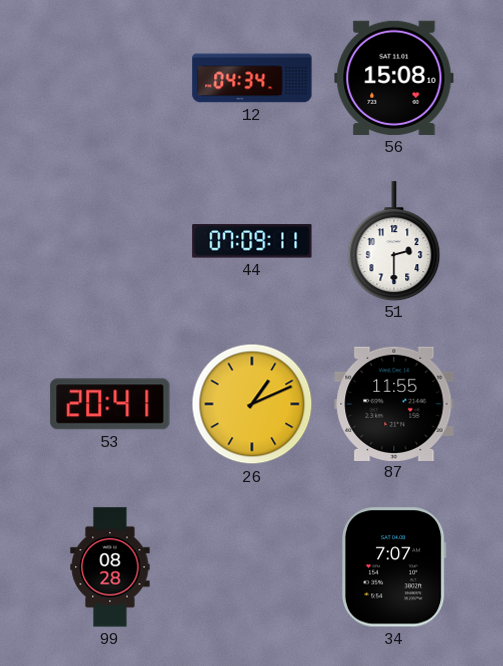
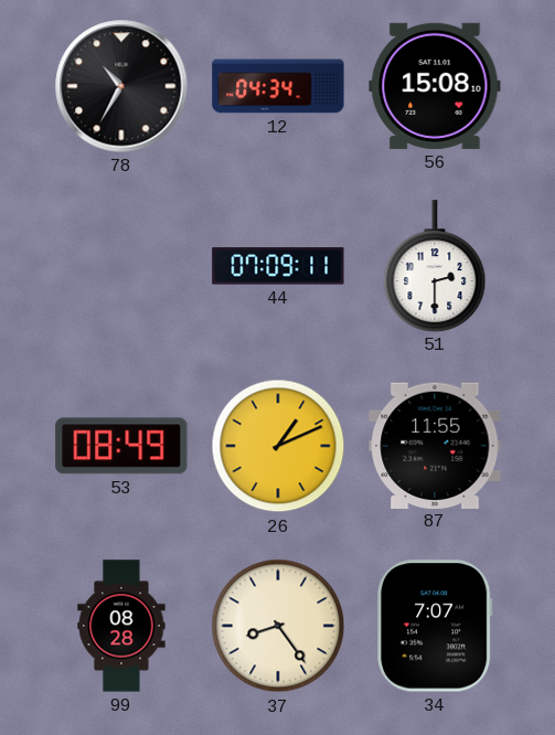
78: none -> 10:35 (121, 86)
53: 20:41 -> 08:49 (121, 446)
37: none -> 8:24 (278, 626)
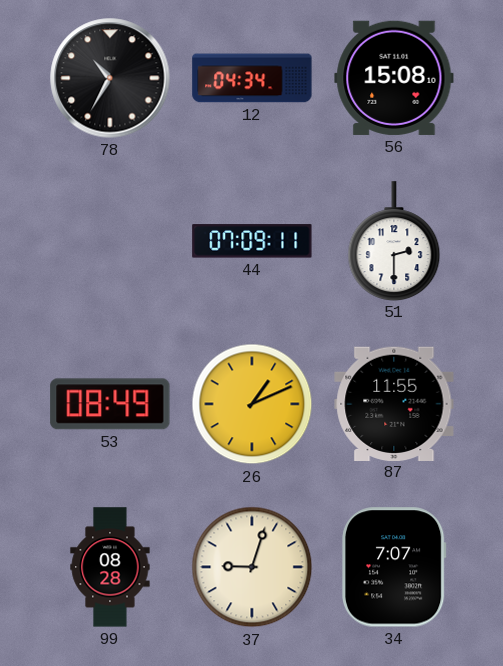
37: 8:24 -> 9:03 (252, 567)
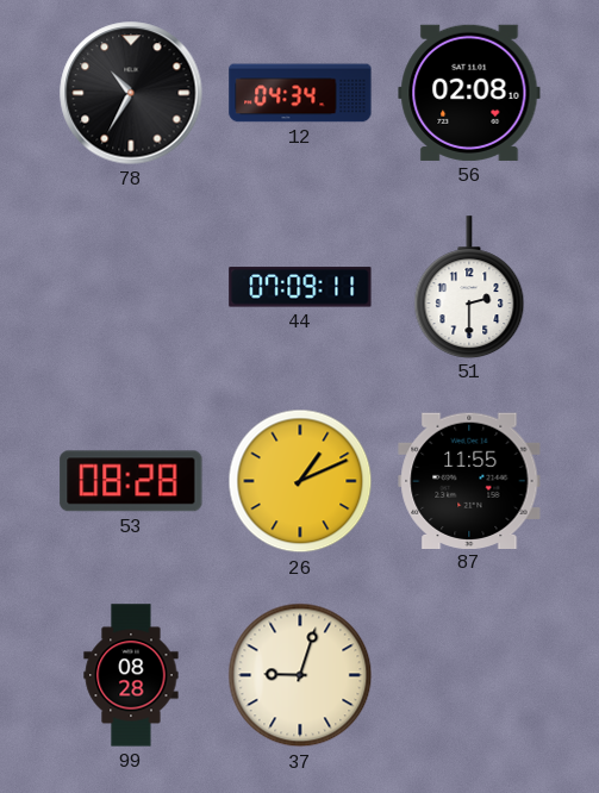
56: 15:08 -> 02:08 (469, 93)
53: 08:49 -> 08:28 (131, 481)
34: 7:07 -> none (395, 567)
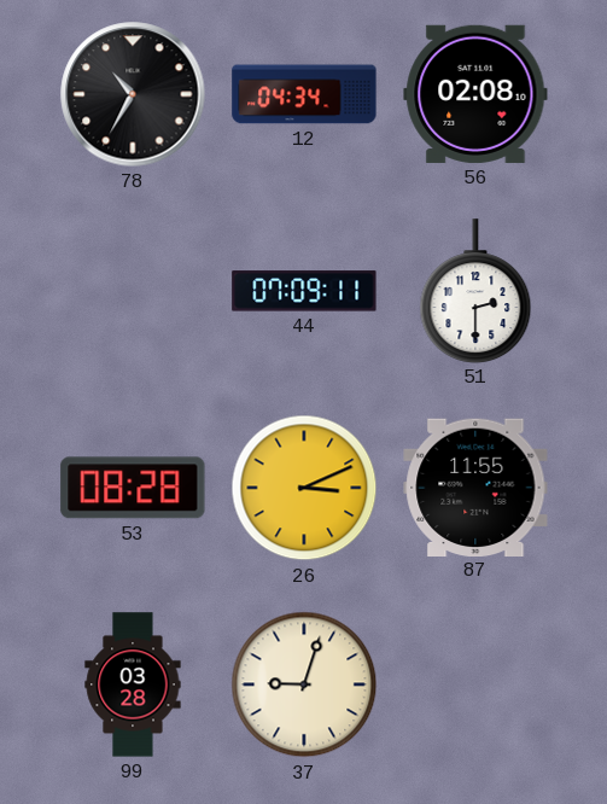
26: 1:11 -> 3:11 (304, 488)
99: 08:28 -> 03:28 (133, 684)
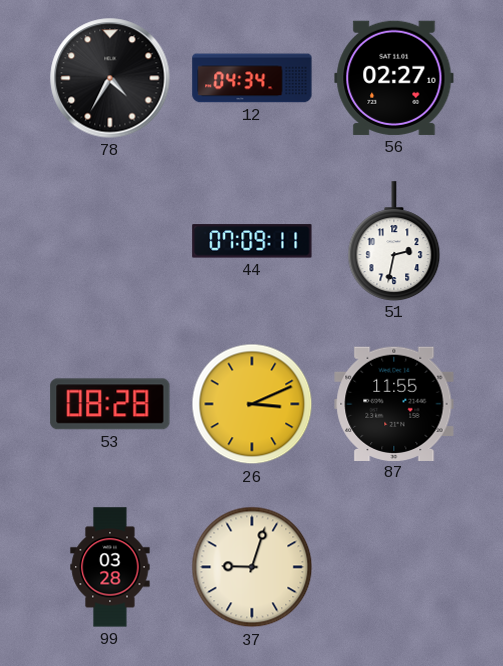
78: 10:35 -> 4:35 (110, 78)
56: 02:08 -> 02:27 (394, 78)
51: 2:30 -> 2:32 (394, 241)
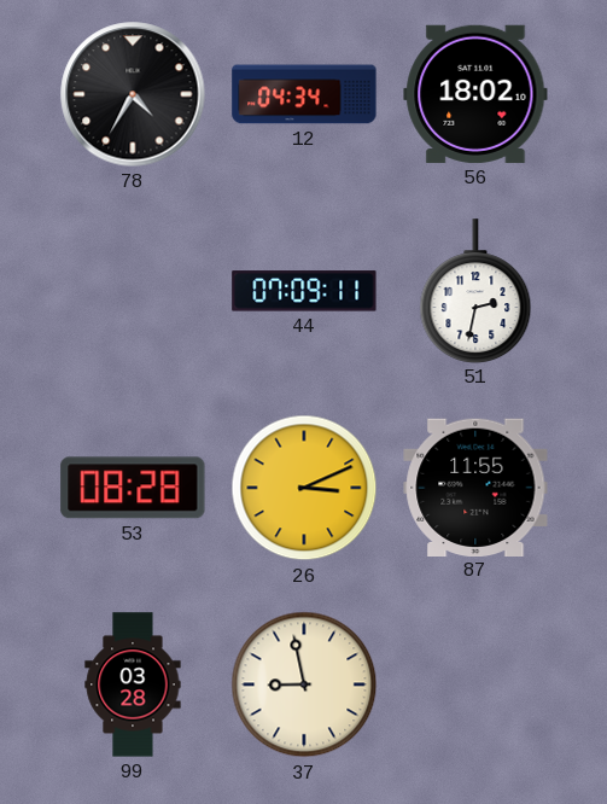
56: 02:27 -> 18:02 (475, 94)
37: 9:03 -> 8:58 (304, 684)
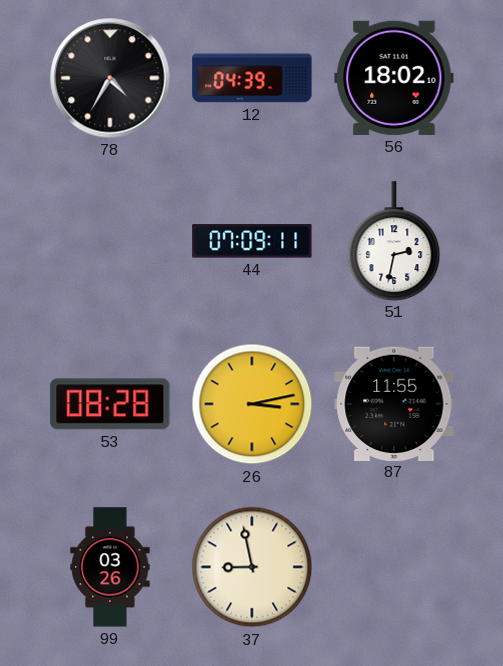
12: 04:34 -> 04:39 (252, 78)
26: 3:11 -> 3:13 (252, 404)
99: 03:28 -> 03:26 (110, 567)
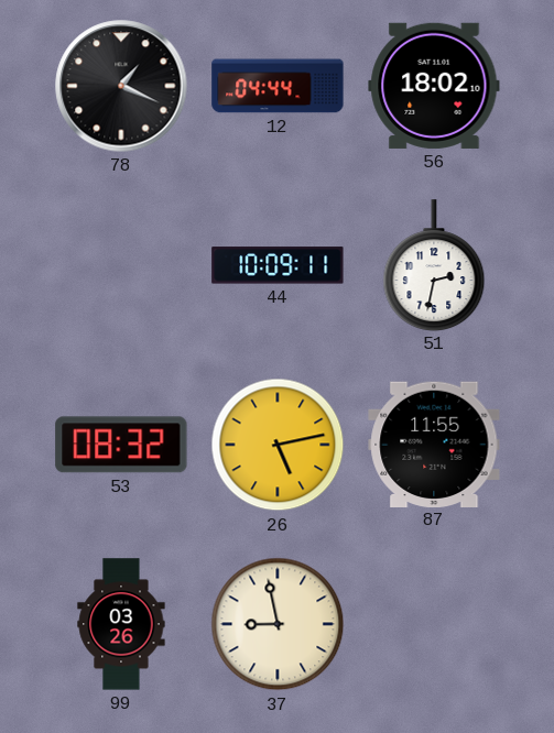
78: 4:35 -> 1:19 (121, 86)
12: 04:39 -> 04:44 (278, 86)
44: 07:09 -> 10:09 (278, 265)
53: 08:28 -> 08:32 (121, 445)
26: 3:13 -> 5:13 (278, 445)
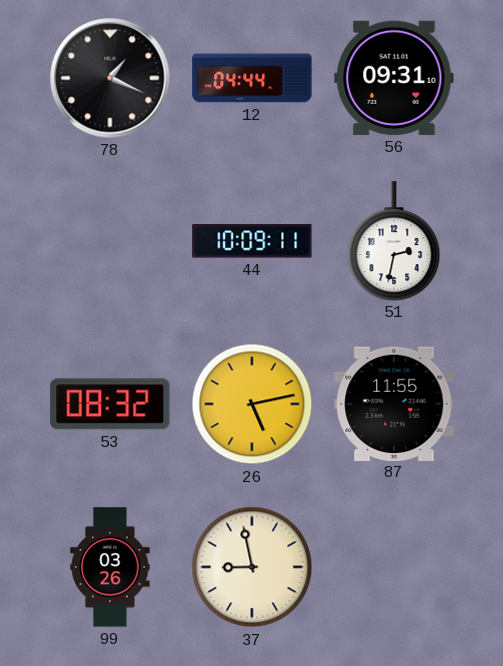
56: 18:02 -> 09:31 (394, 78)
